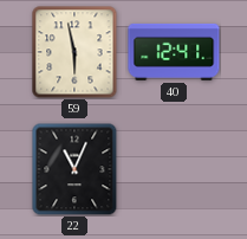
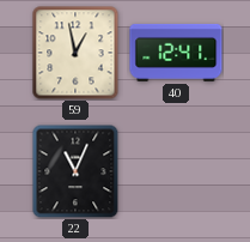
59: 5:58 -> 12:58 (75, 53)
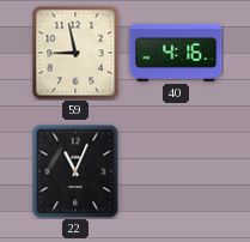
59: 12:58 -> 8:58 (75, 53)
40: 12:41 -> 4:16 (176, 53)
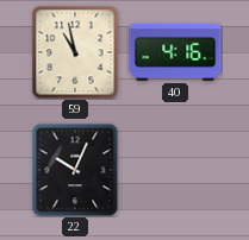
59: 8:58 -> 10:58 (75, 52)
22: 11:04 -> 10:04 (75, 170)
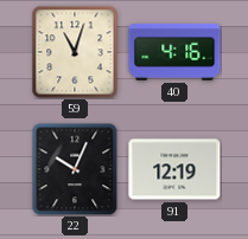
59: 10:58 -> 11:03 (75, 52)
91: none -> 12:19 (174, 169)
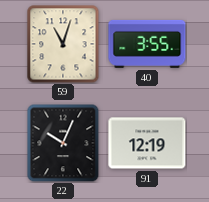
40: 4:16 -> 3:55 (147, 44)
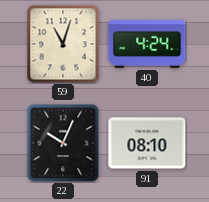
40: 3:55 -> 4:24 (147, 44)
91: 12:19 -> 08:10 (147, 143)
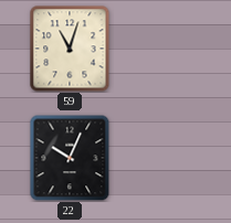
40: 4:24 -> none (147, 44)
91: 08:10 -> none (147, 143)
